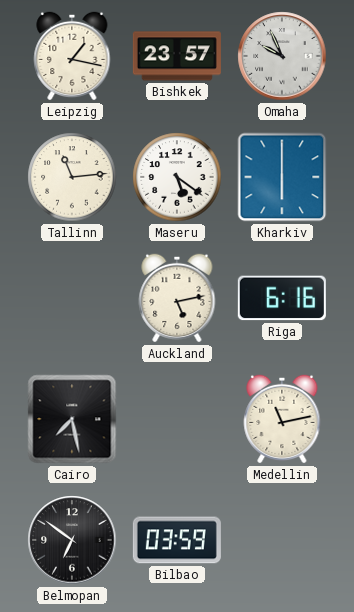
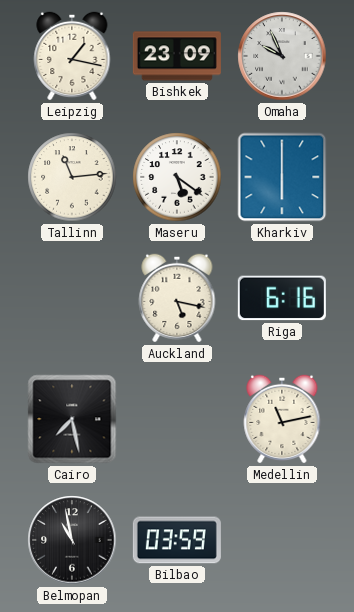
Bishkek: 23:57 -> 23:09 (177, 56)
Auckland: 5:13 -> 5:17 (177, 298)
Belmopan: 6:51 -> 10:58 (72, 540)
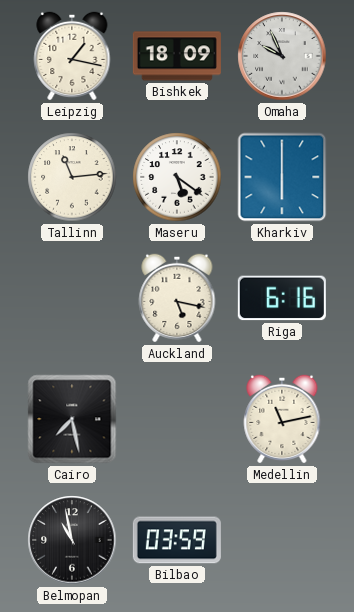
Bishkek: 23:09 -> 18:09 (177, 56)
